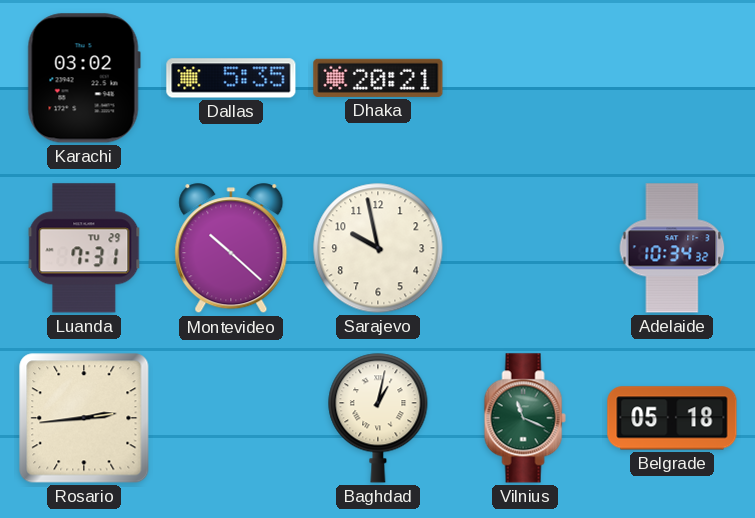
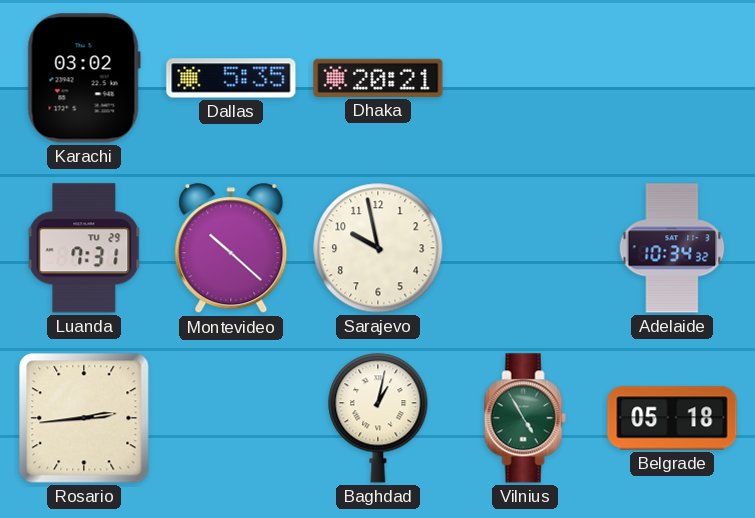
Vilnius: 11:19 -> 4:55 (525, 418)
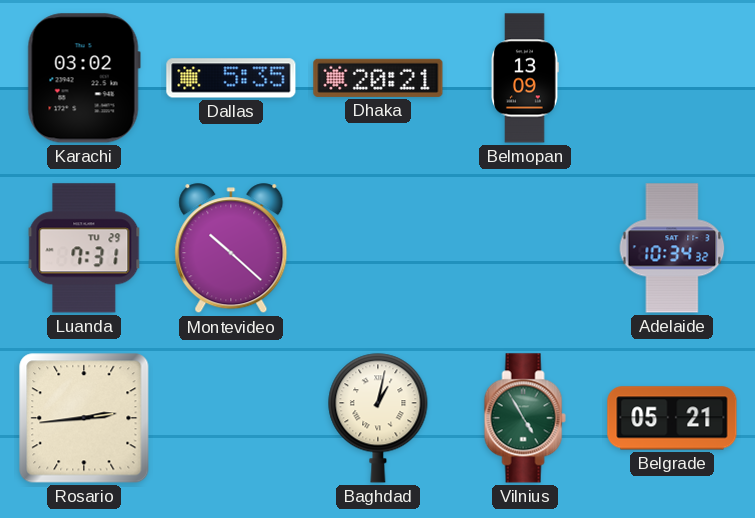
Belmopan: none -> 13:09 (525, 78)
Sarajevo: 9:58 -> none (378, 248)
Belgrade: 05:18 -> 05:21 (672, 418)
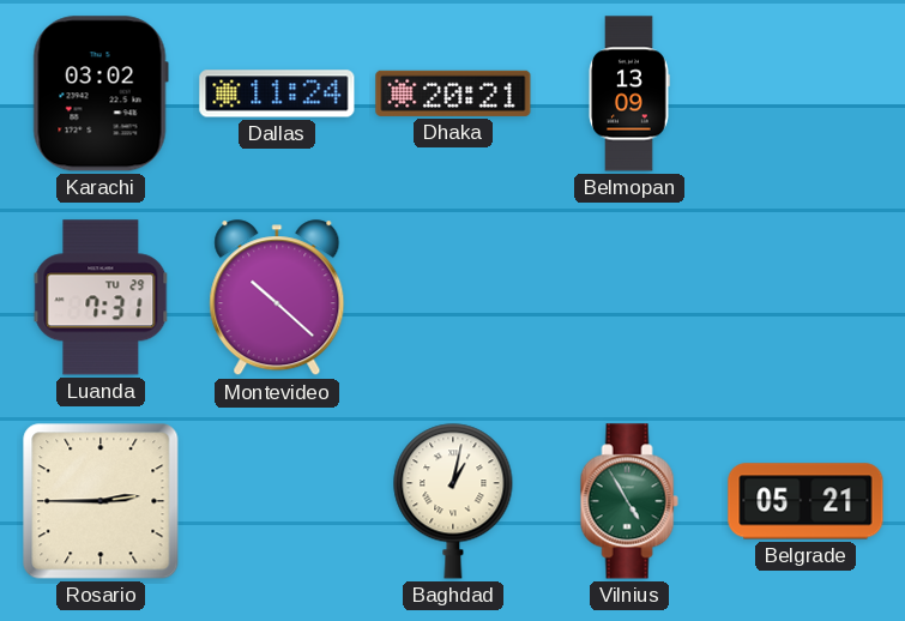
Dallas: 5:35 -> 11:24 (277, 94)
Adelaide: 10:34 -> none (672, 248)
Rosario: 2:44 -> 2:45 (101, 501)
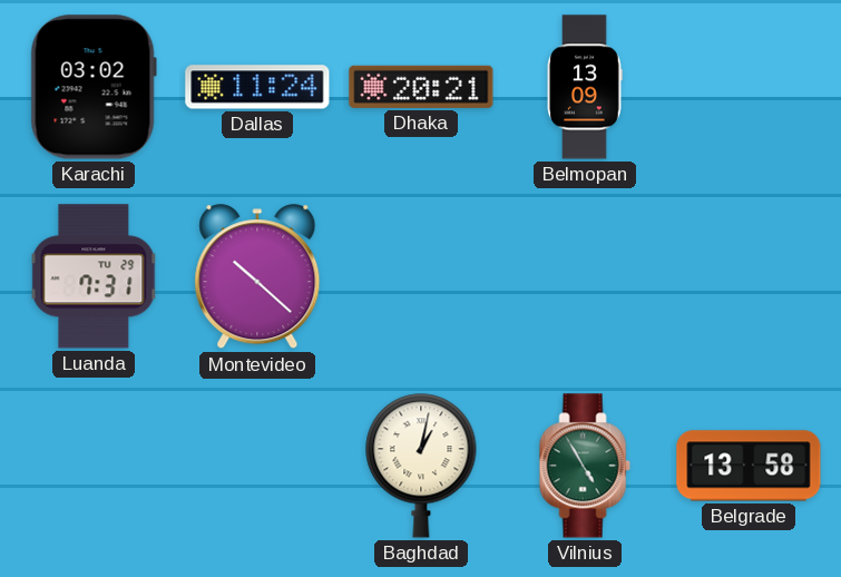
Rosario: 2:45 -> none (101, 501)
Belgrade: 05:21 -> 13:58 (749, 466)
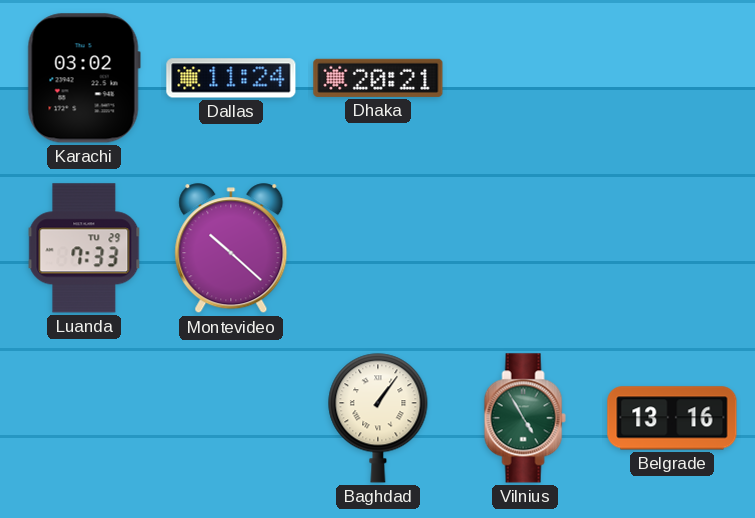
Belmopan: 13:09 -> none (585, 87)
Luanda: 7:31 -> 7:33 (84, 248)
Baghdad: 1:02 -> 1:06 (378, 418)
Belgrade: 13:58 -> 13:16 (672, 418)
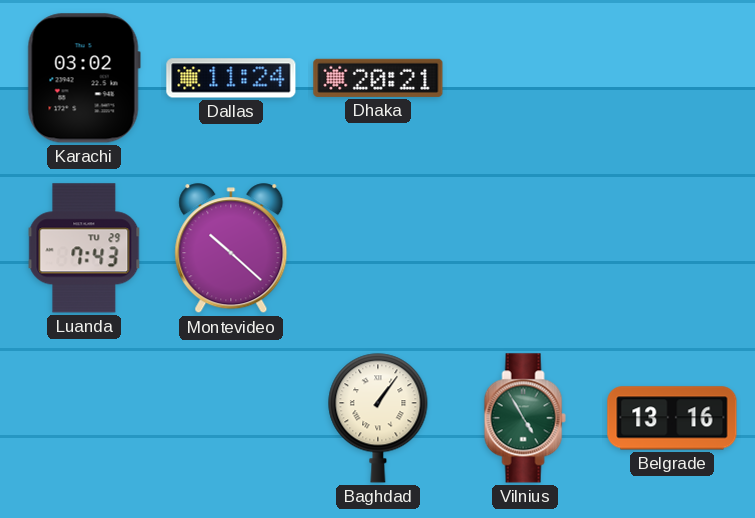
Luanda: 7:33 -> 7:43 (84, 248)
